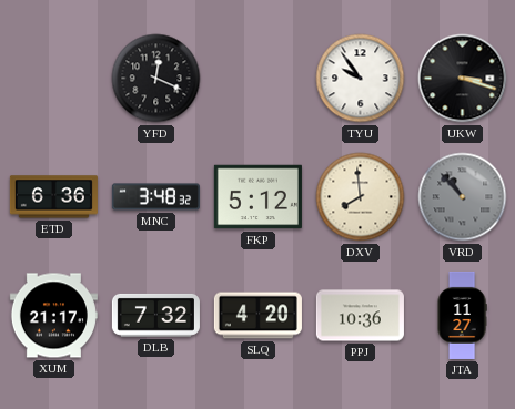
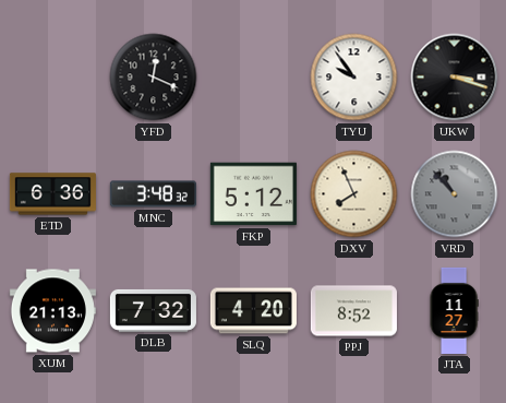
DXV: 7:59 -> 7:56 (354, 194)
XUM: 21:17 -> 21:13 (52, 311)
PPJ: 10:36 -> 8:52 (353, 311)
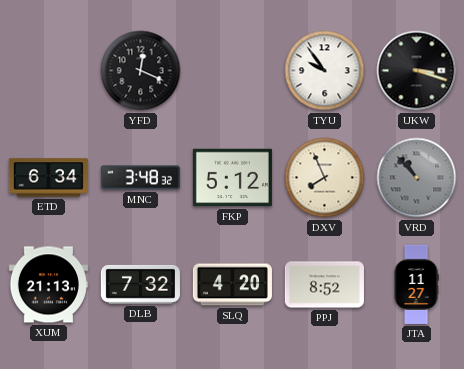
ETD: 6:36 -> 6:34 (48, 178)
